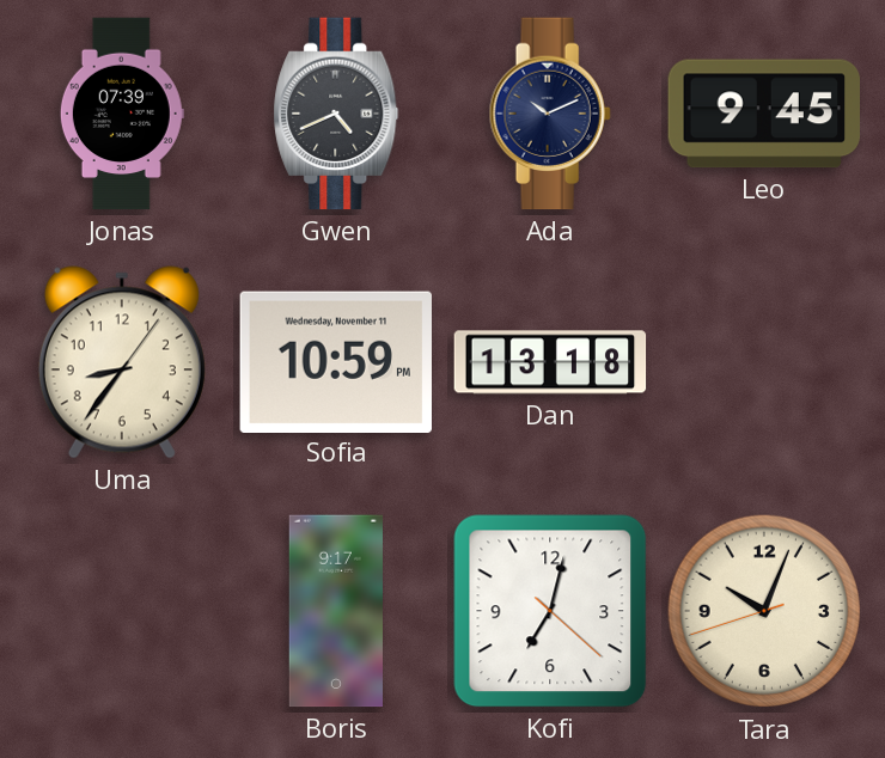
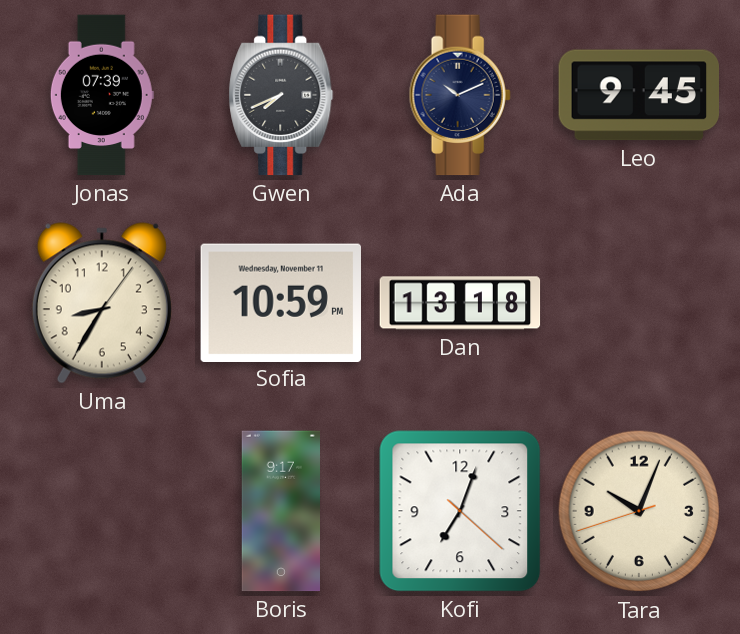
Gwen: 4:41 -> 7:41 (281, 95)
Uma: 8:36 -> 8:35 (102, 303)
Kofi: 7:02 -> 7:03 (460, 511)
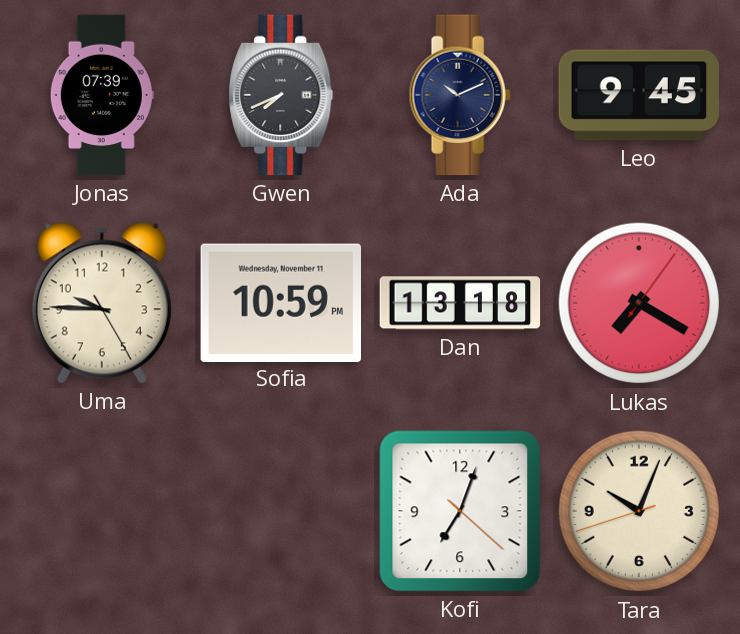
Uma: 8:35 -> 9:45 (102, 303)
Lukas: none -> 7:20 (639, 303)
Boris: 9:17 -> none (280, 511)
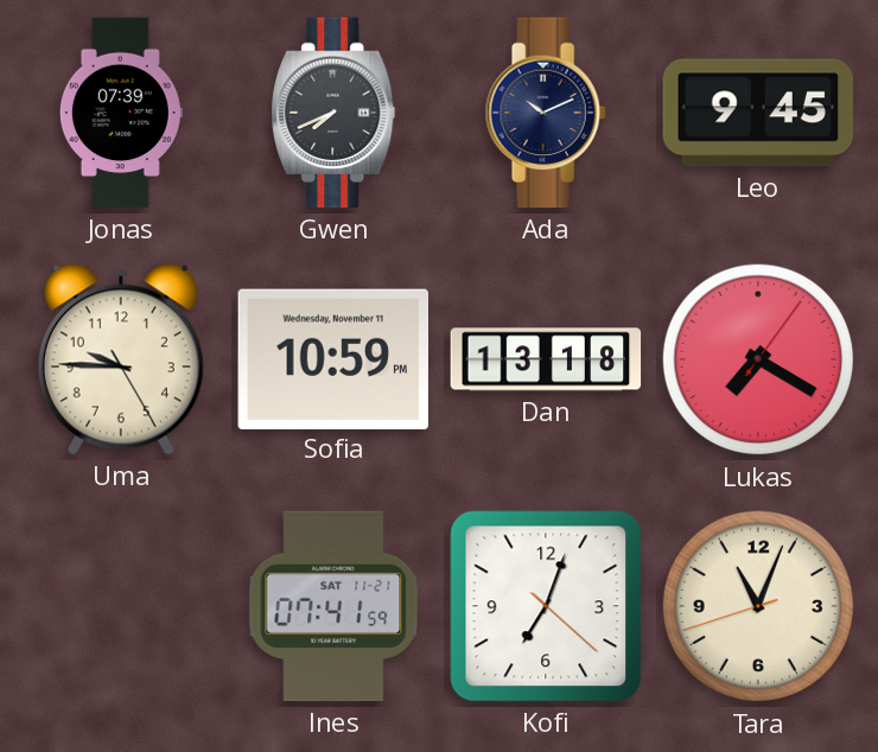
Ines: none -> 07:41 (333, 606)
Tara: 10:03 -> 11:03 (758, 606)
